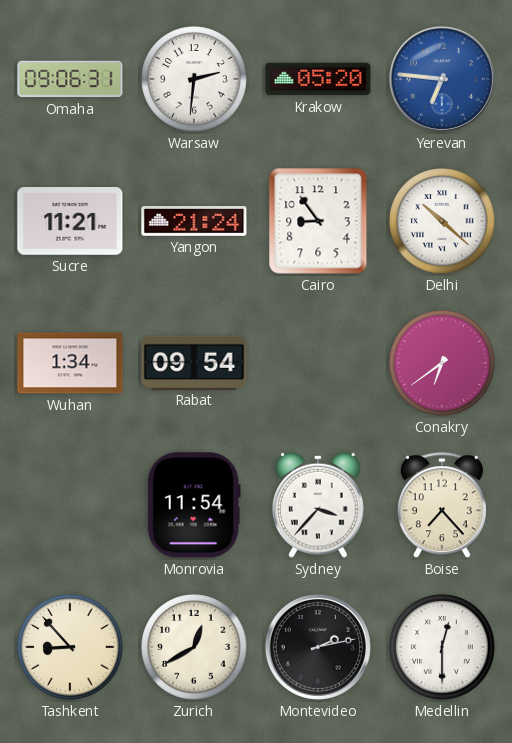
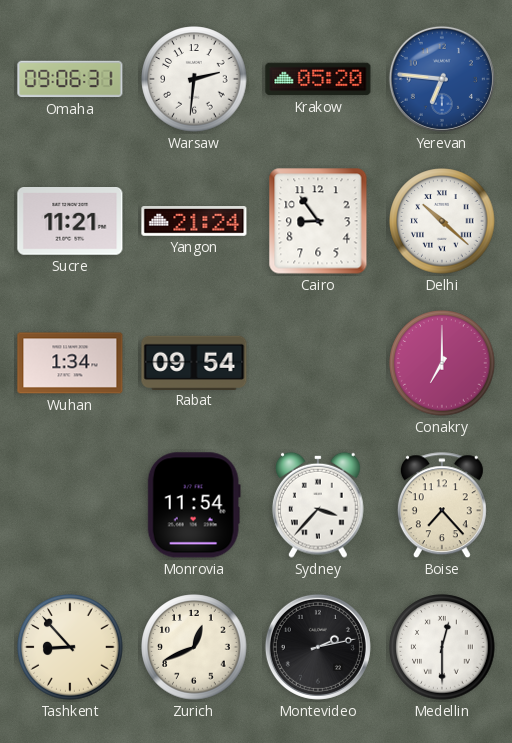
Conakry: 6:39 -> 7:00 (442, 363)
Zurich: 12:40 -> 12:41 (194, 647)
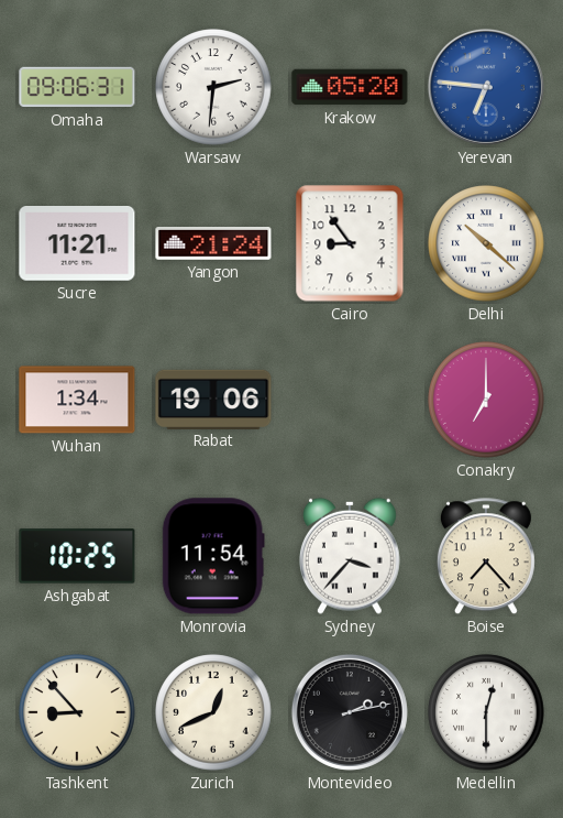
Rabat: 09:54 -> 19:06 (213, 399)
Ashgabat: none -> 10:25 (77, 556)
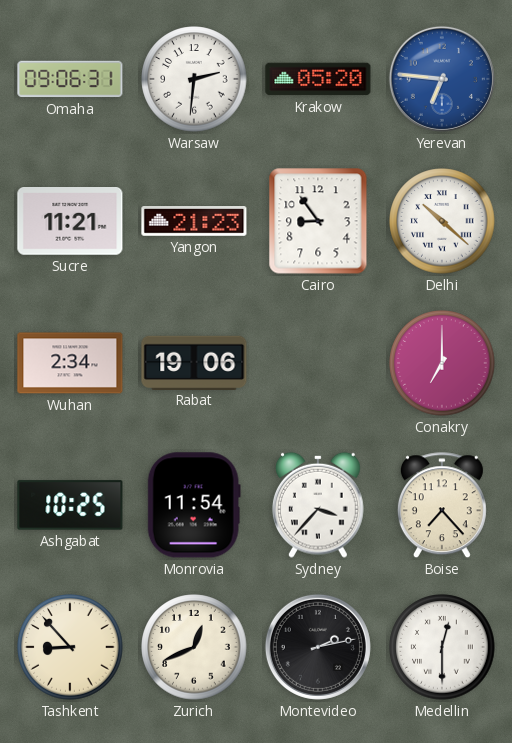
Yangon: 21:24 -> 21:23 (194, 222)
Wuhan: 1:34 -> 2:34 (70, 363)
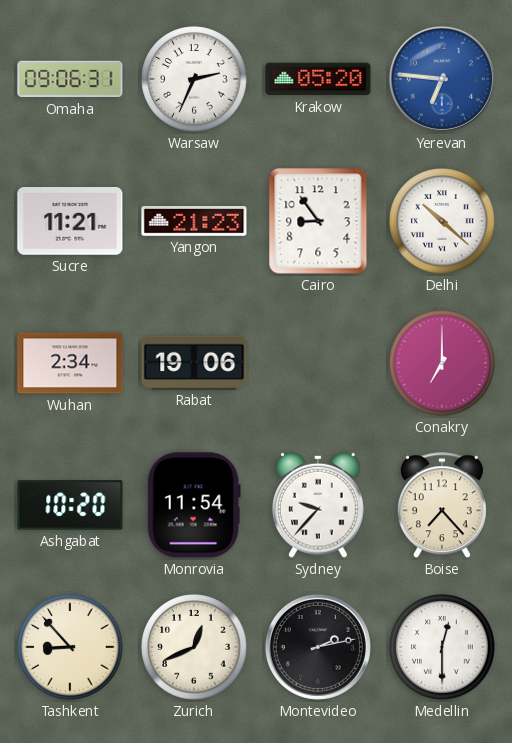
Warsaw: 2:31 -> 2:34 (194, 79)
Ashgabat: 10:25 -> 10:20 (70, 505)
Sydney: 3:37 -> 9:37 (318, 505)
